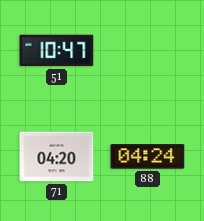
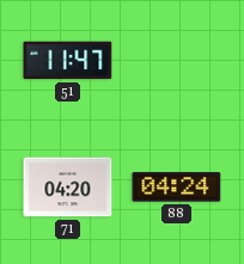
51: 10:47 -> 11:47 (68, 61)
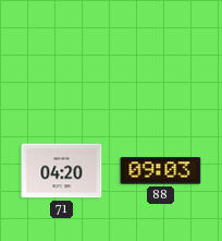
51: 11:47 -> none (68, 61)
88: 04:24 -> 09:03 (161, 171)
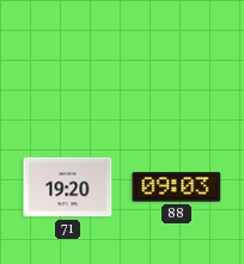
71: 04:20 -> 19:20 (68, 188)
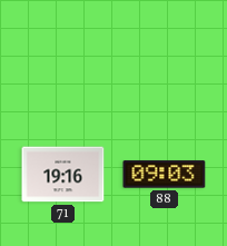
71: 19:20 -> 19:16 (63, 175)
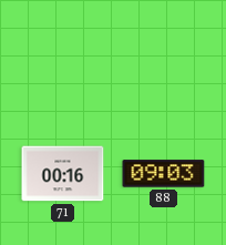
71: 19:16 -> 00:16 (63, 174)
